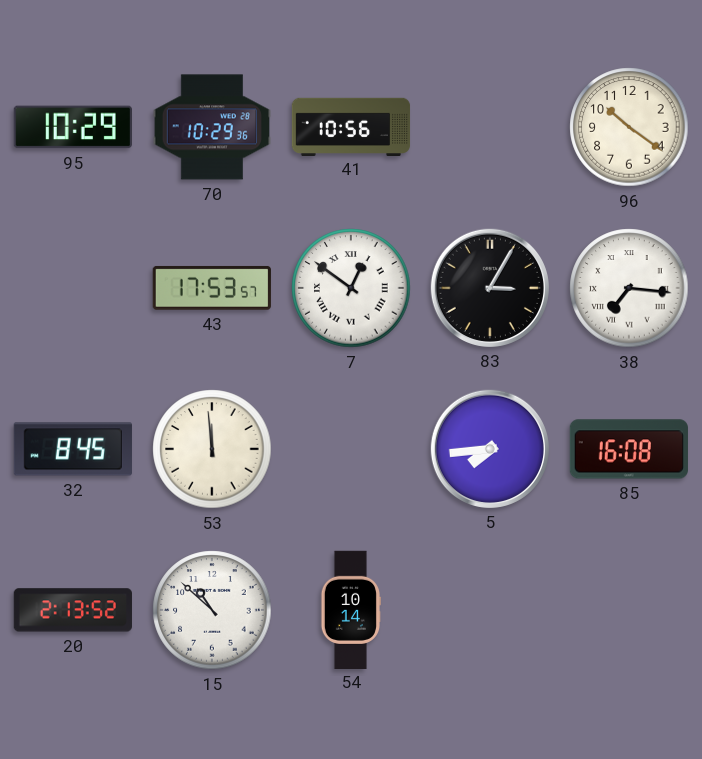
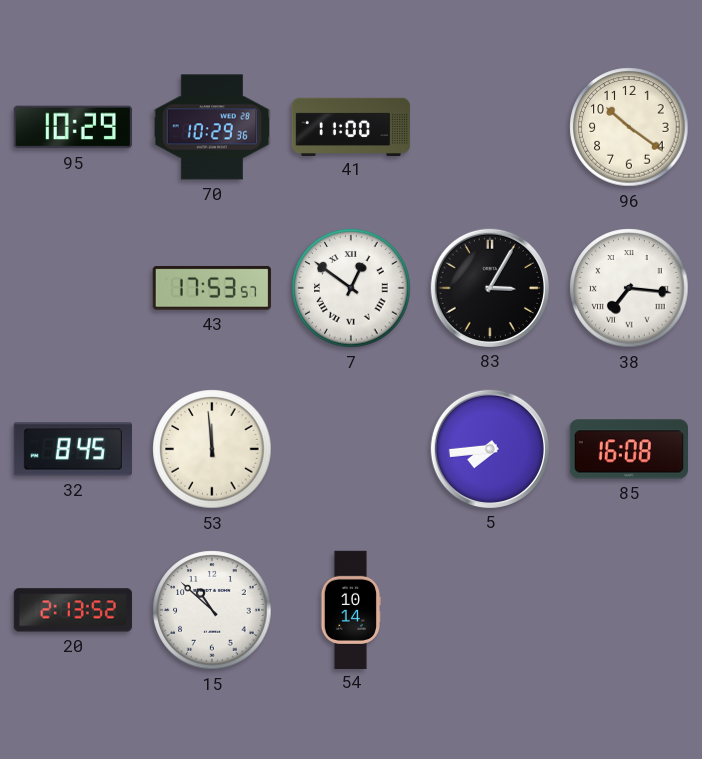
41: 10:56 -> 11:00 (351, 126)
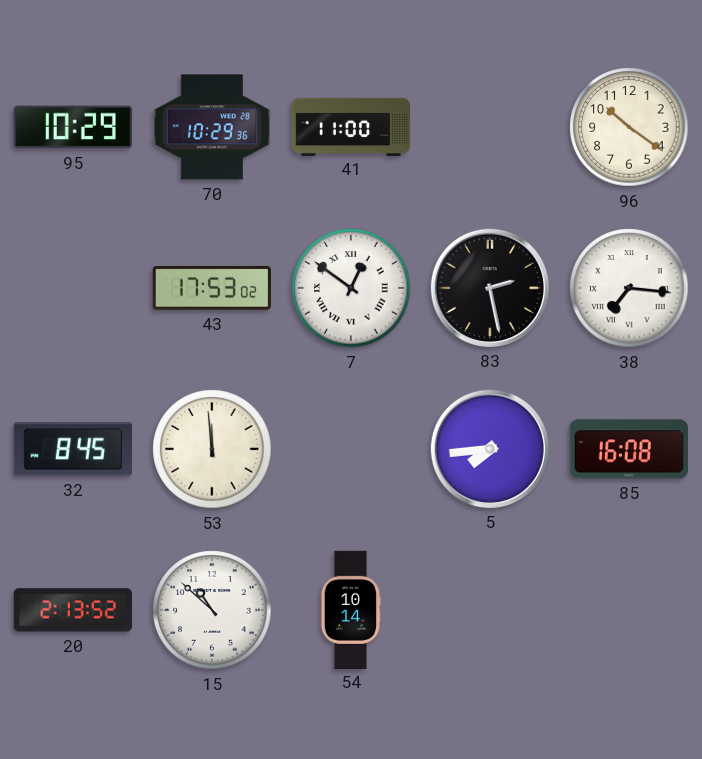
43: 17:53:57 -> 17:53:02 (212, 288)
83: 3:05 -> 2:28 (490, 288)
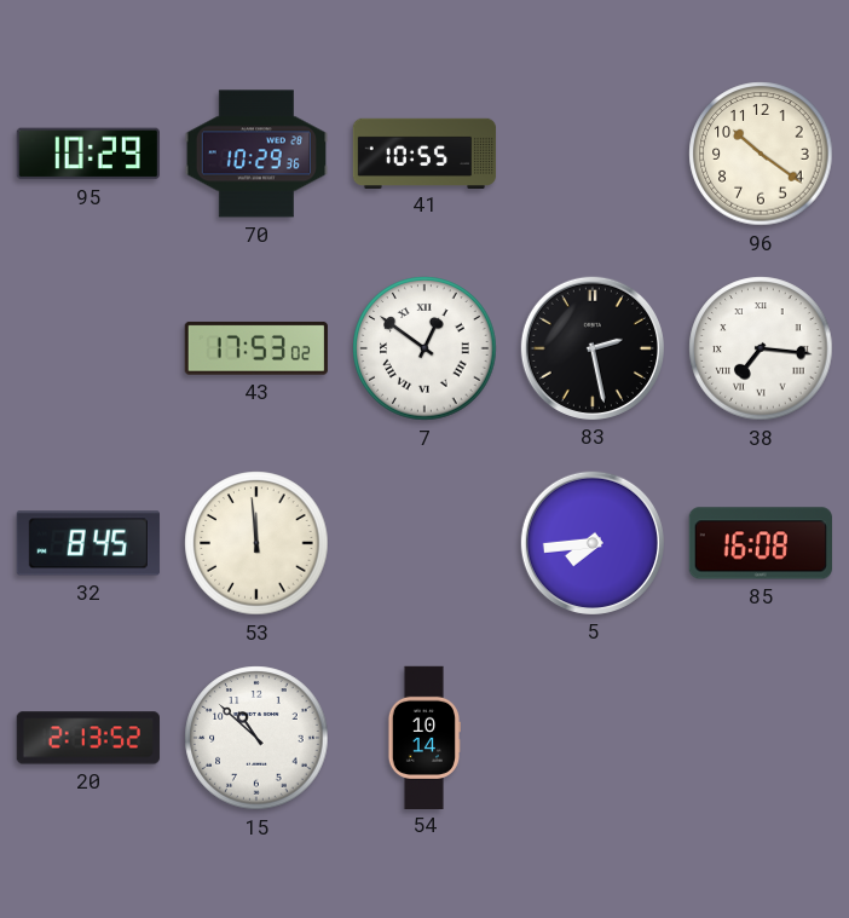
41: 11:00 -> 10:55 (424, 152)
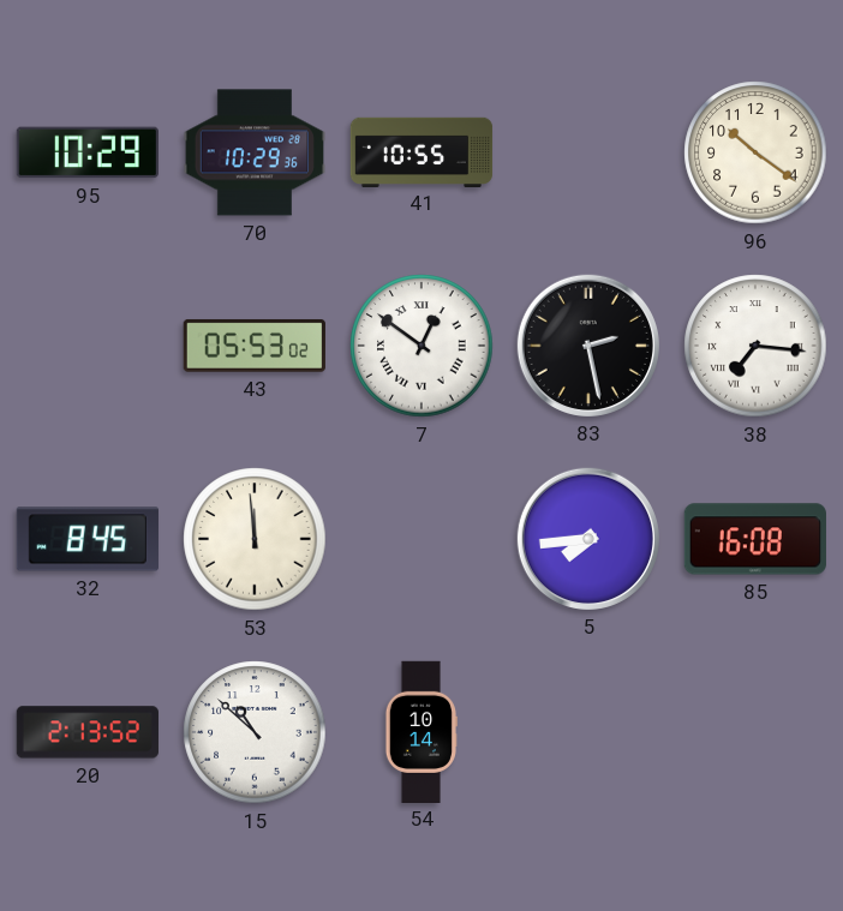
43: 17:53 -> 05:53 (255, 346)
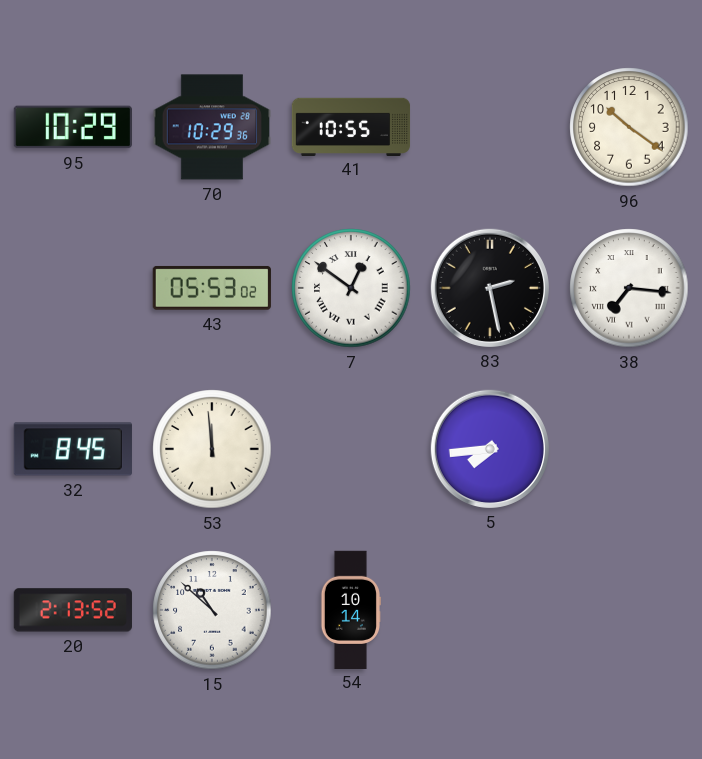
85: 16:08 -> none (755, 539)
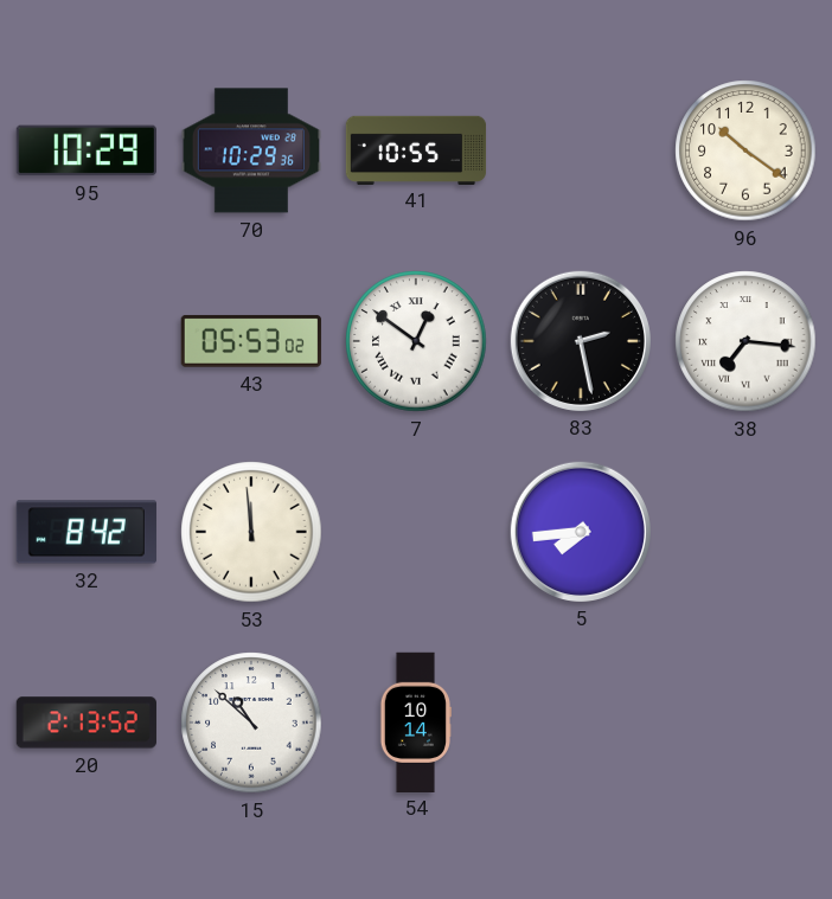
32: 8:45 -> 8:42 (87, 532)
